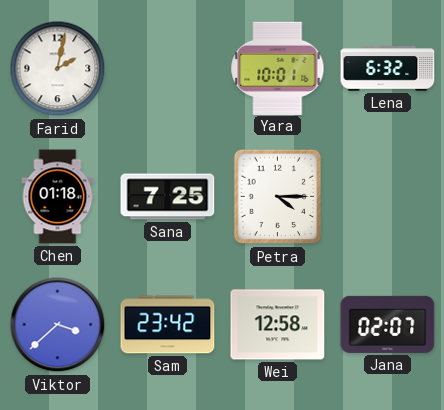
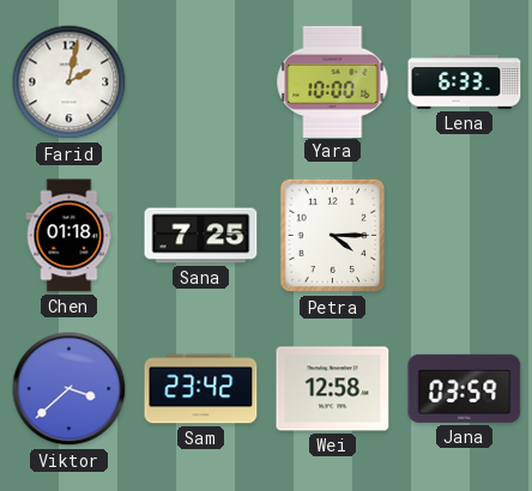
Yara: 10:01 -> 10:00 (333, 81)
Lena: 6:32 -> 6:33 (465, 83)
Jana: 02:07 -> 03:59 (465, 388)
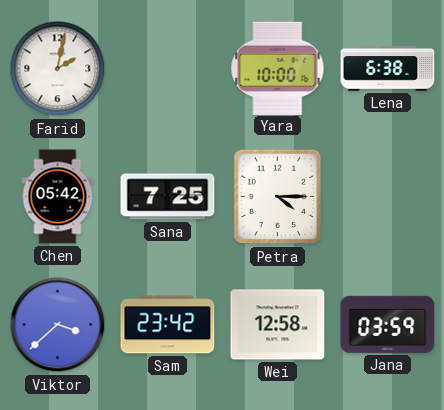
Lena: 6:33 -> 6:38 (388, 69)
Chen: 01:18 -> 05:42 (58, 197)
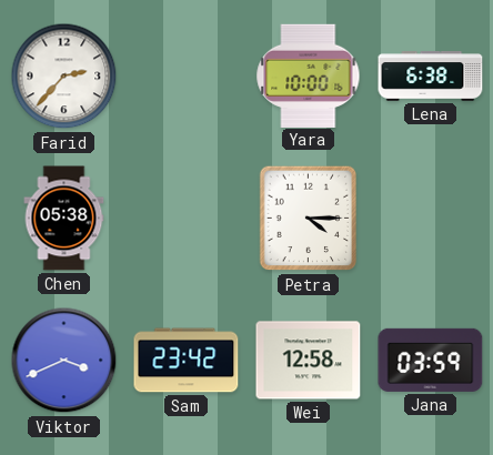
Farid: 2:02 -> 2:37 (64, 77)
Chen: 05:42 -> 05:38 (64, 219)
Sana: 7:25 -> none (168, 197)
Viktor: 3:38 -> 3:41 (64, 361)
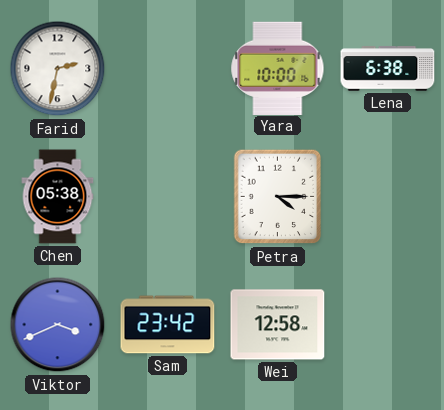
Farid: 2:37 -> 2:32 (58, 69)
Jana: 03:59 -> none (431, 360)
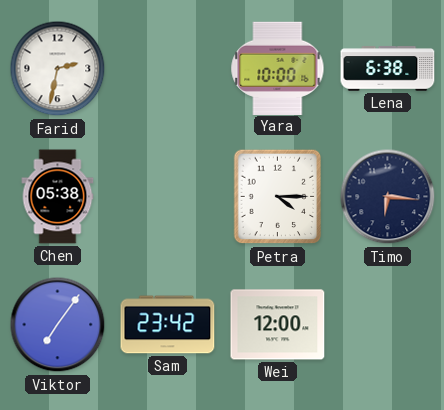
Timo: none -> 6:16 (388, 197)
Viktor: 3:41 -> 7:06 (58, 325)
Wei: 12:58 -> 12:00 (278, 325)
